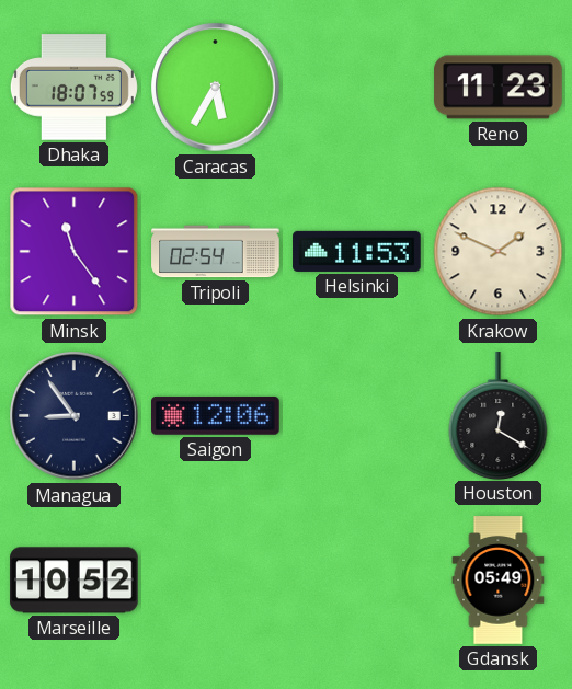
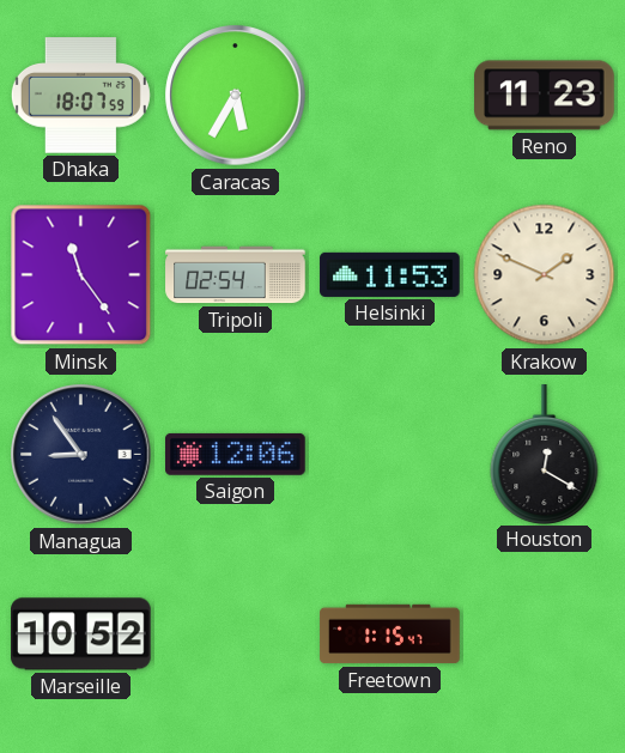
Freetown: none -> 1:15 (390, 634)
Gdansk: 05:49 -> none (499, 581)
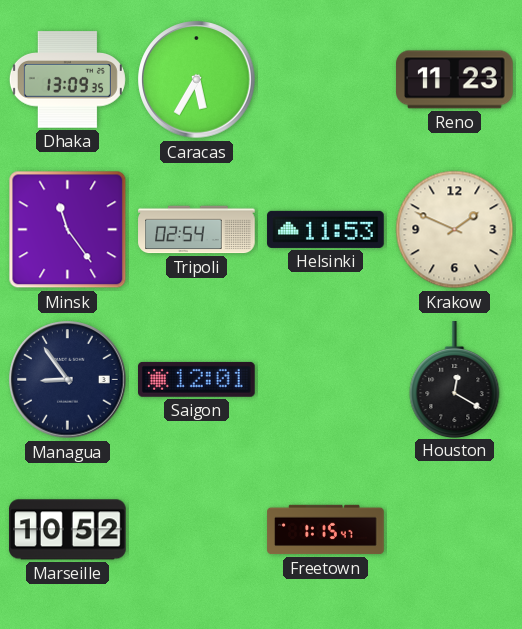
Dhaka: 18:07 -> 13:09 (67, 80)
Saigon: 12:06 -> 12:01 (197, 379)
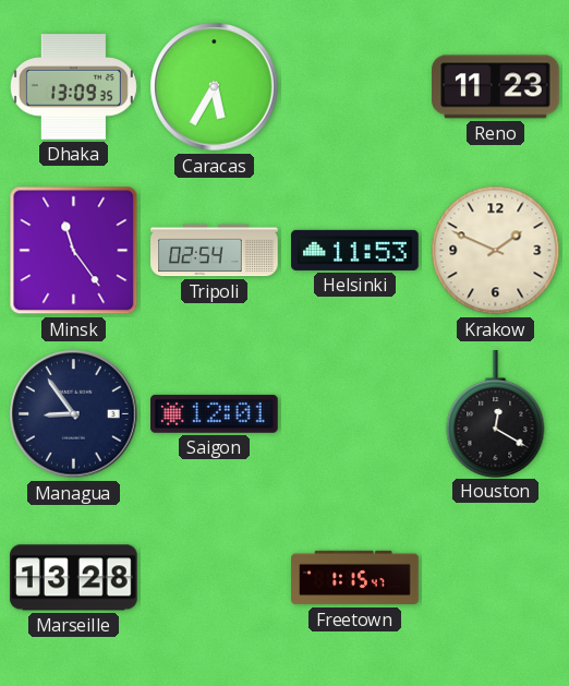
Marseille: 10:52 -> 13:28 (74, 578)
